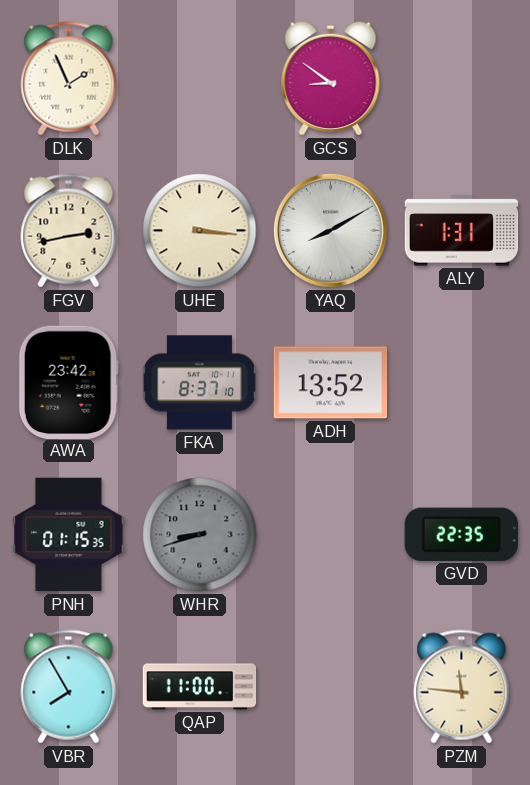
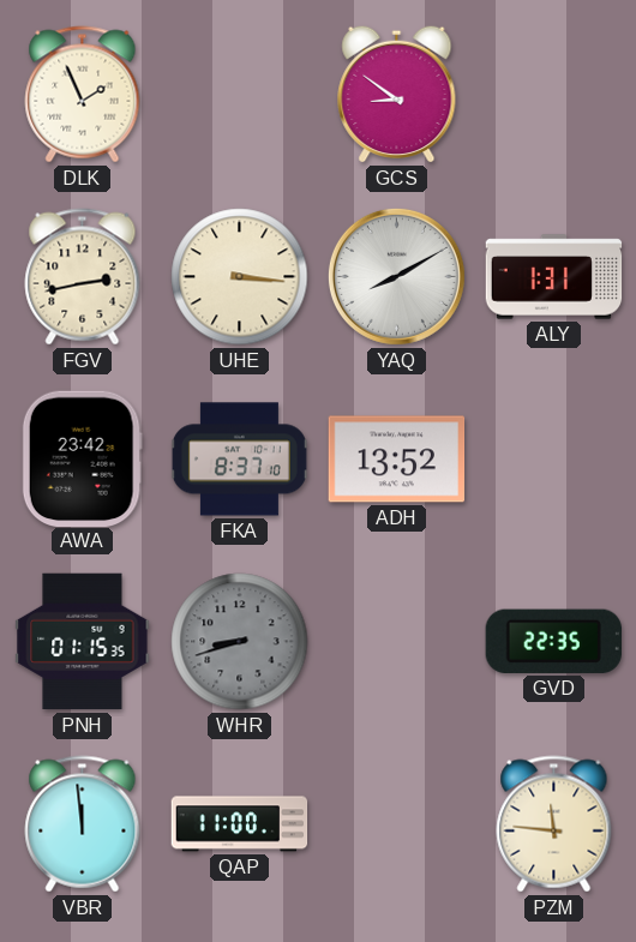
VBR: 7:55 -> 11:59 (83, 824)
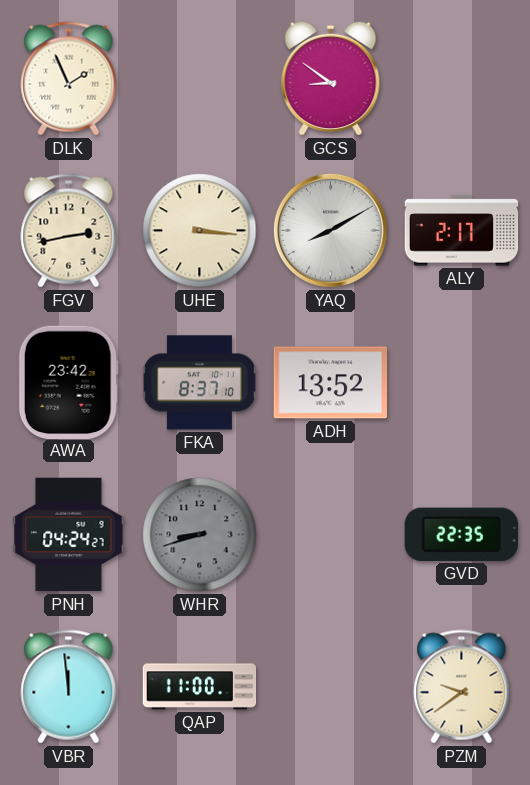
ALY: 1:31 -> 2:17 (462, 231)
PNH: 01:15 -> 04:24 (69, 535)
PZM: 11:46 -> 9:39 (462, 687)
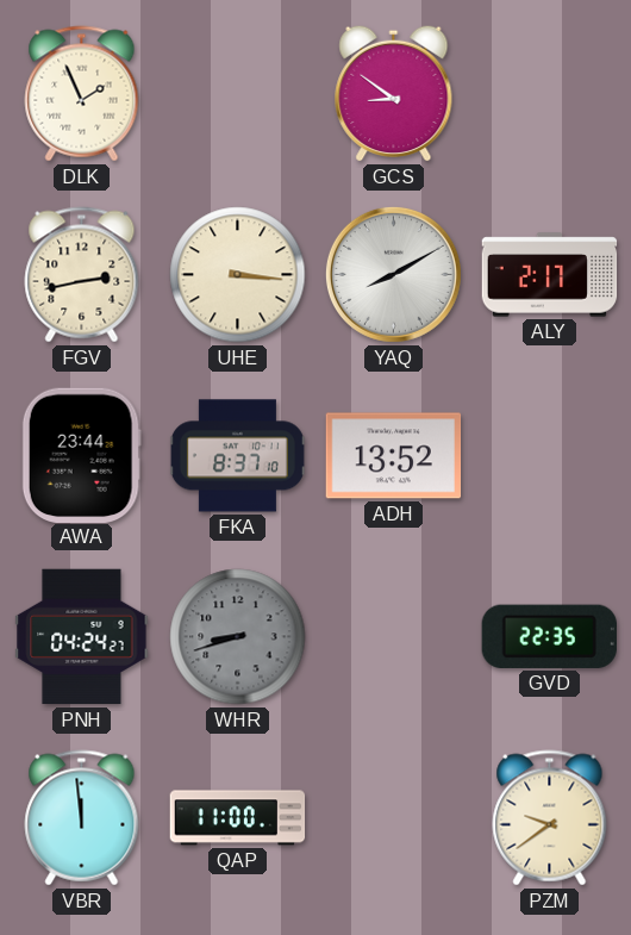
AWA: 23:42 -> 23:44 (81, 455)
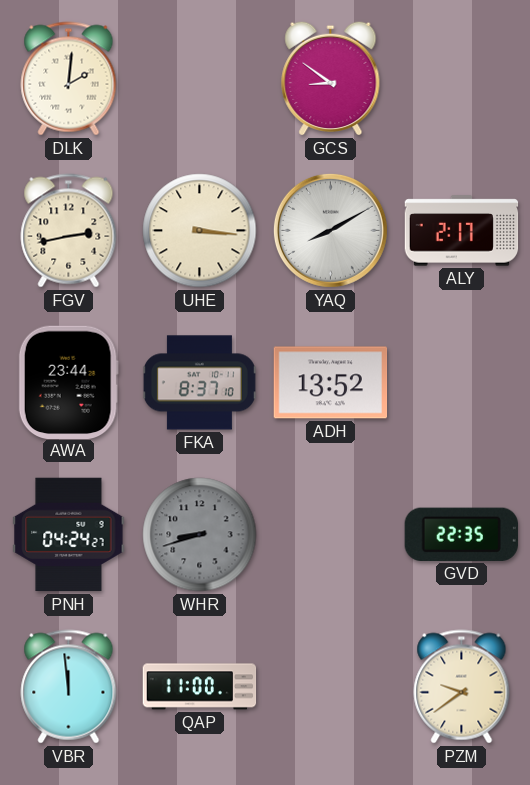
DLK: 1:56 -> 2:01 (69, 79)
